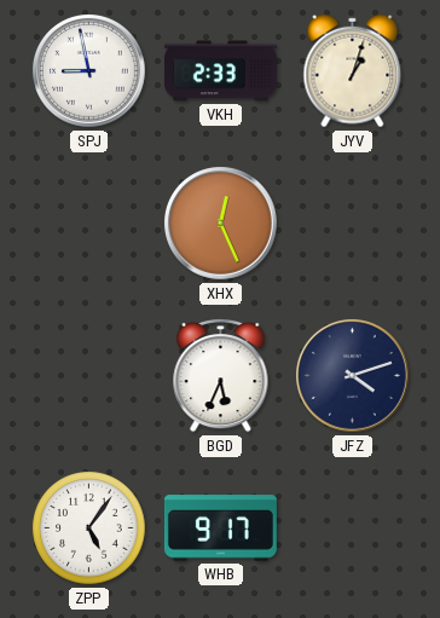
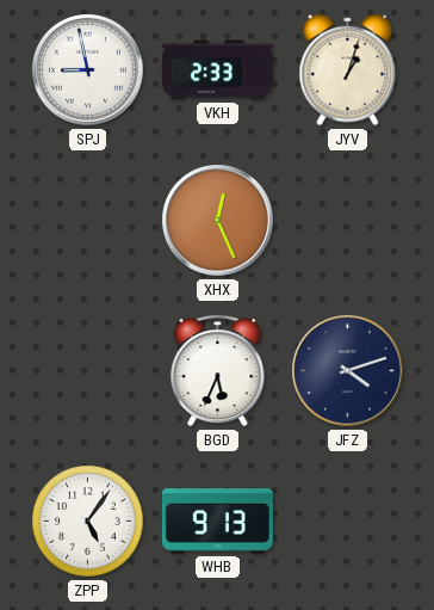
WHB: 9:17 -> 9:13 (217, 522)
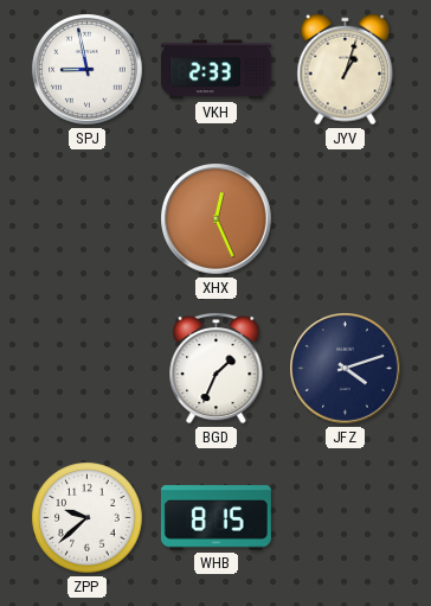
BGD: 5:34 -> 1:34 (217, 368)
ZPP: 5:06 -> 9:38 (88, 518)
WHB: 9:13 -> 8:15 (215, 518)
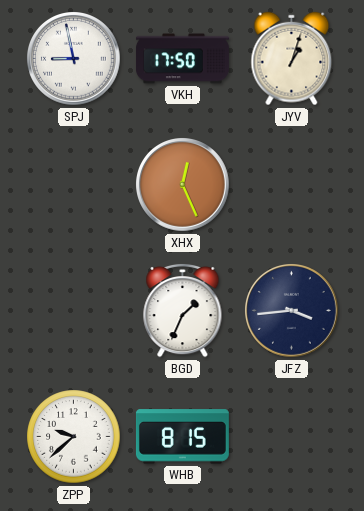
VKH: 2:33 -> 17:50 (182, 59)
JFZ: 4:12 -> 3:44 (292, 311)
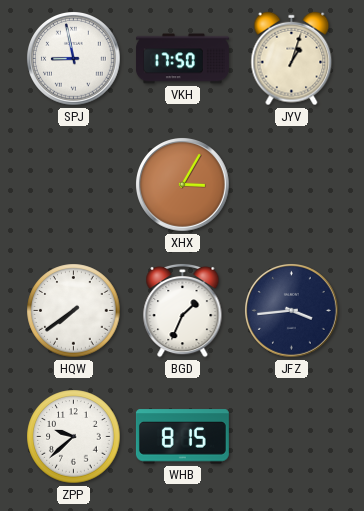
XHX: 12:26 -> 3:05 (183, 185)
HQW: none -> 7:39 (74, 311)
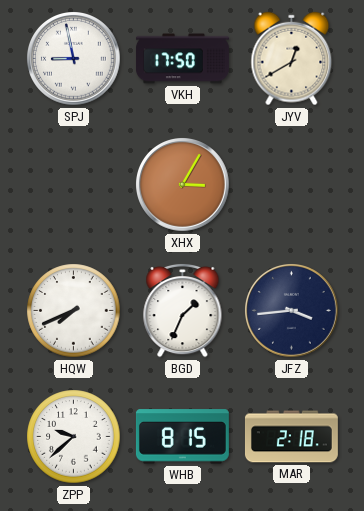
JYV: 1:03 -> 12:40 (292, 59)
HQW: 7:39 -> 7:41 (74, 311)
MAR: none -> 2:18 (291, 437)
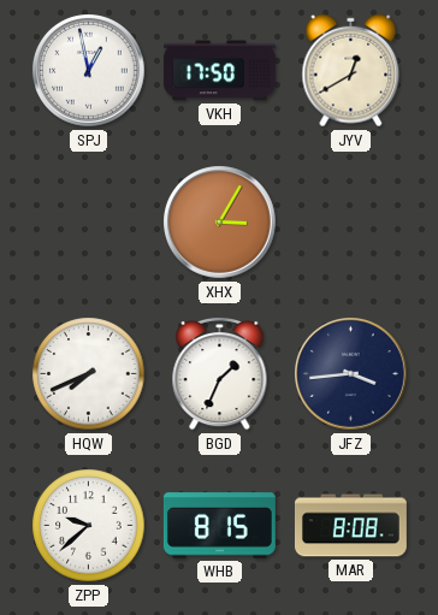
SPJ: 8:58 -> 12:58 (89, 71)
MAR: 2:18 -> 8:08 (350, 526)
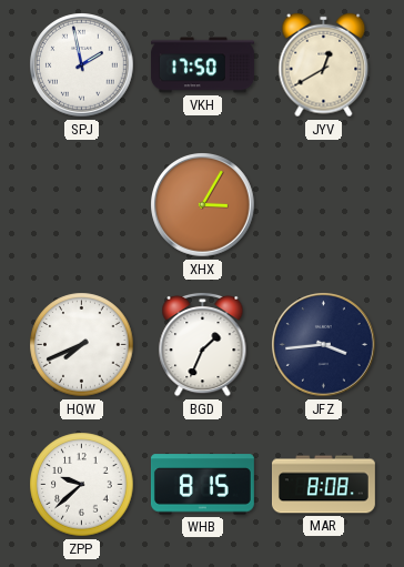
SPJ: 12:58 -> 1:58 (82, 65)
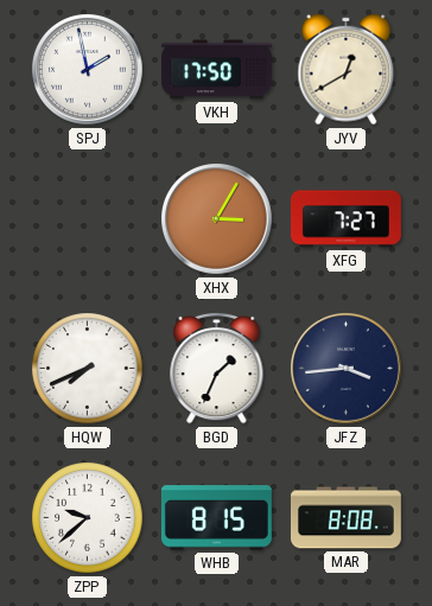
XFG: none -> 7:27 (345, 219)
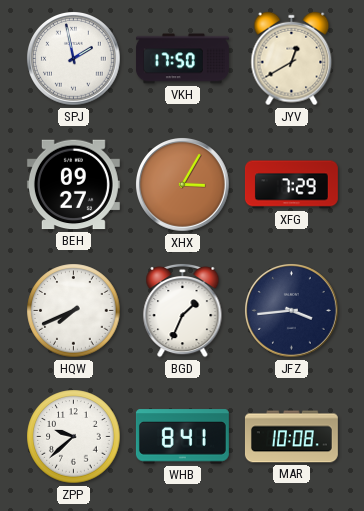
BEH: none -> 09:27 (73, 185)
XFG: 7:27 -> 7:29 (291, 185)
WHB: 8:15 -> 8:41 (182, 437)
MAR: 8:08 -> 10:08 (291, 437)
